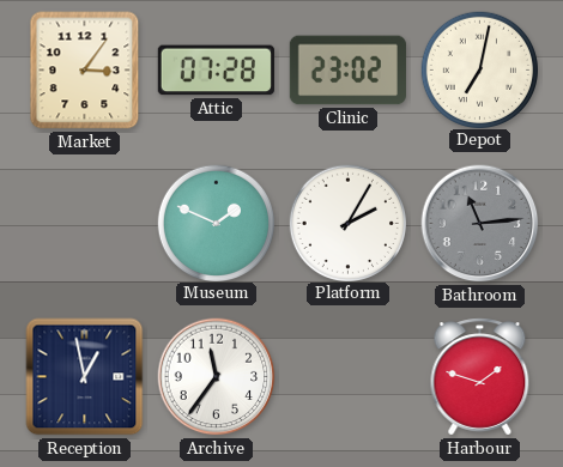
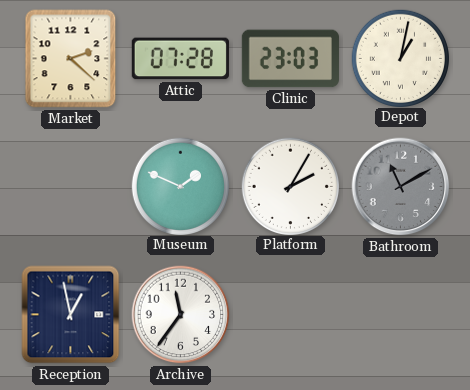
Market: 3:06 -> 2:22 (71, 59)
Clinic: 23:02 -> 23:03 (290, 59)
Depot: 7:02 -> 1:02 (400, 58)
Bathroom: 11:14 -> 11:10 (401, 187)
Harbour: 1:48 -> none (480, 377)
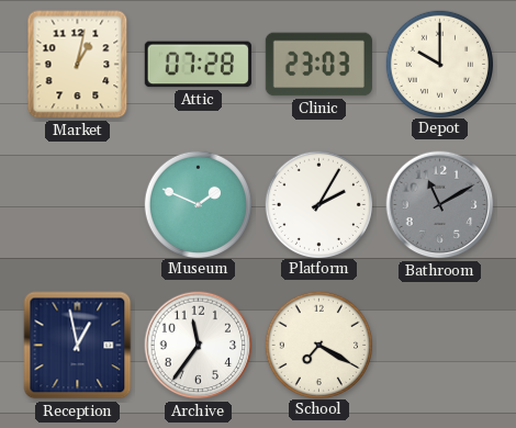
Market: 2:22 -> 1:02 (78, 65)
Depot: 1:02 -> 10:00 (439, 64)
School: none -> 7:20 (318, 345)
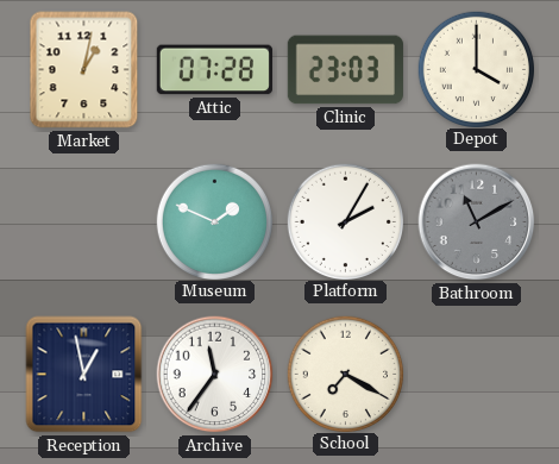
Depot: 10:00 -> 4:00 (476, 69)
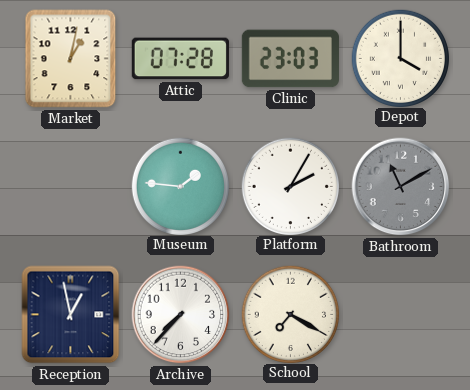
Museum: 1:49 -> 1:46 (180, 186)
Archive: 11:36 -> 7:37 (181, 315)
